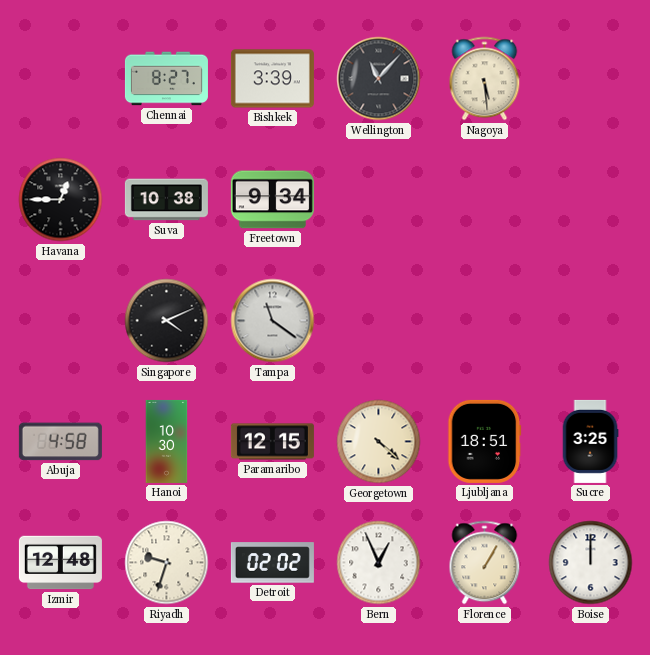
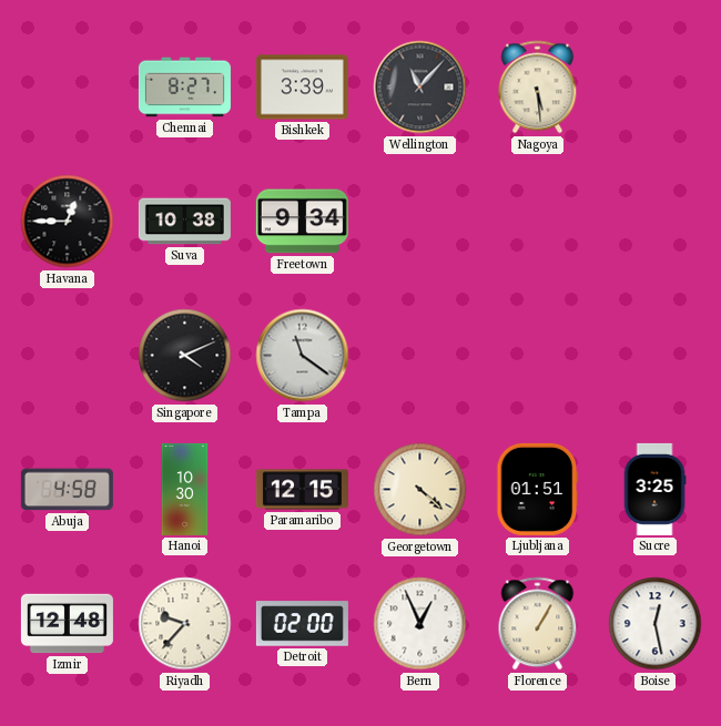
Ljubljana: 18:51 -> 01:51 (538, 489)
Riyadh: 9:33 -> 9:37 (185, 624)
Detroit: 02:02 -> 02:00 (302, 624)
Boise: 12:00 -> 12:28 (656, 624)
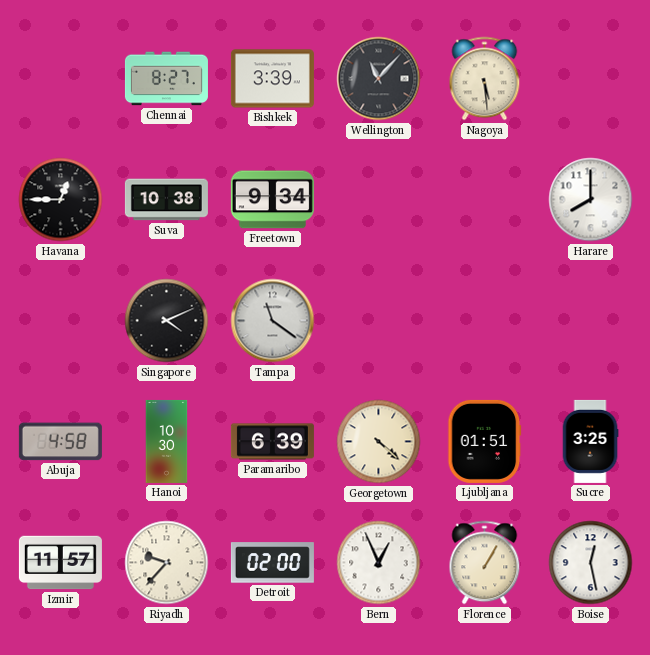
Harare: none -> 8:00 (591, 200)
Paramaribo: 12:15 -> 6:39 (272, 442)
Izmir: 12:48 -> 11:57 (60, 563)
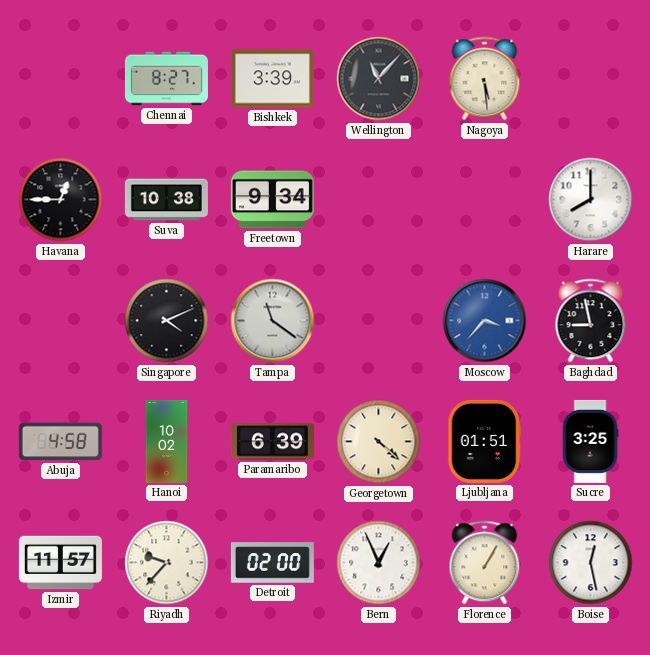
Moscow: none -> 3:37 (485, 321)
Baghdad: none -> 8:58 (591, 321)
Hanoi: 10:30 -> 10:02 (167, 441)
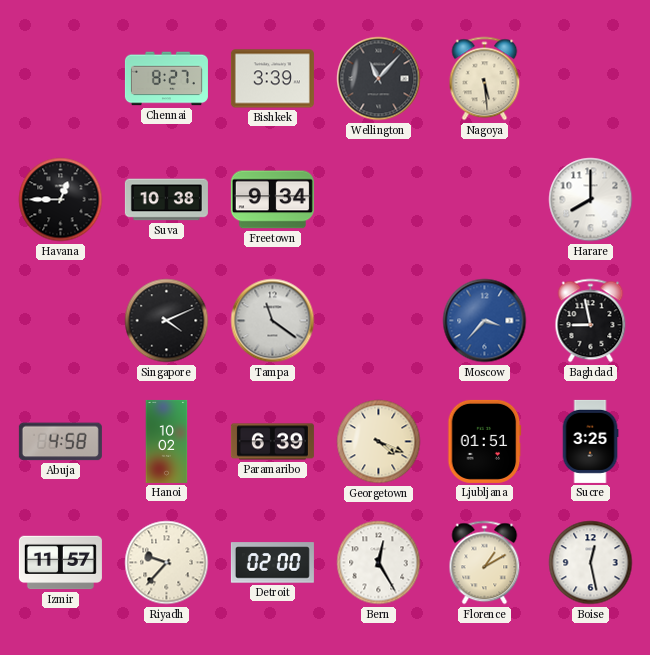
Georgetown: 4:22 -> 4:19 (379, 442)
Bern: 12:56 -> 12:25 (379, 563)
Florence: 1:05 -> 1:10 (485, 563)
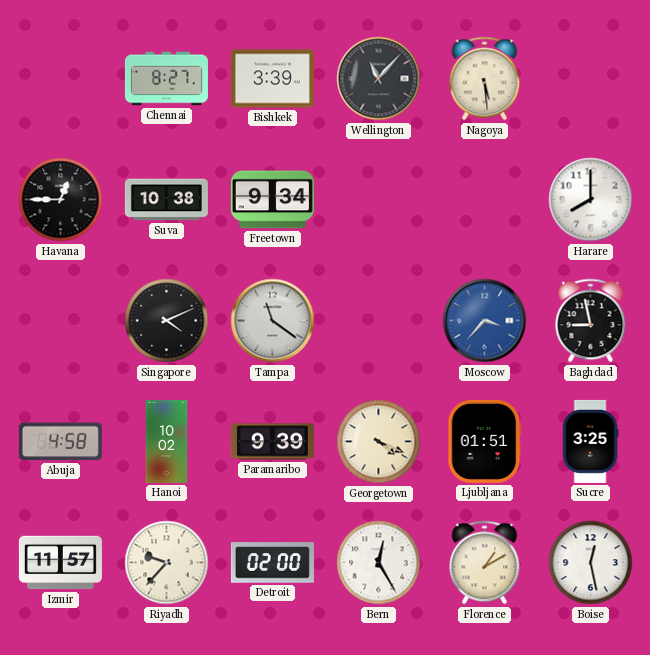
Paramaribo: 6:39 -> 9:39 (272, 442)
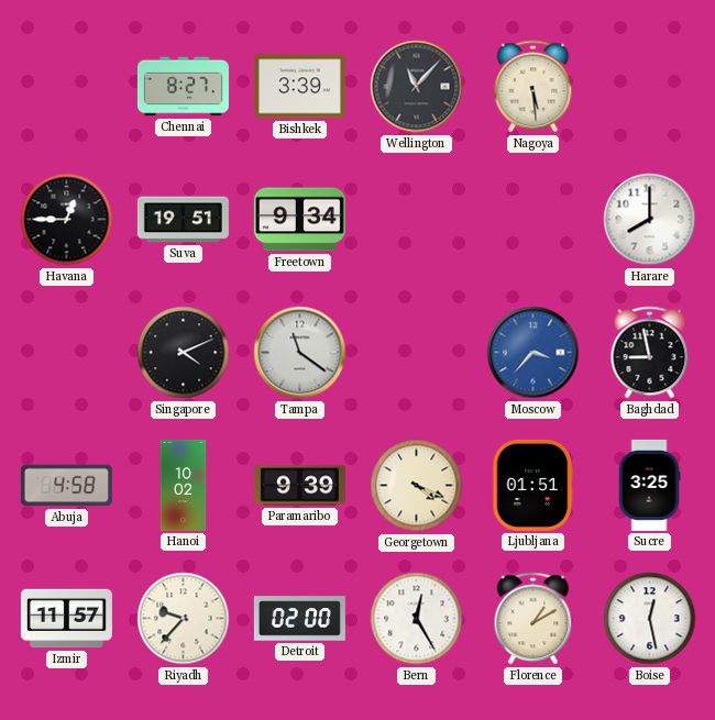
Suva: 10:38 -> 19:51 (183, 220)
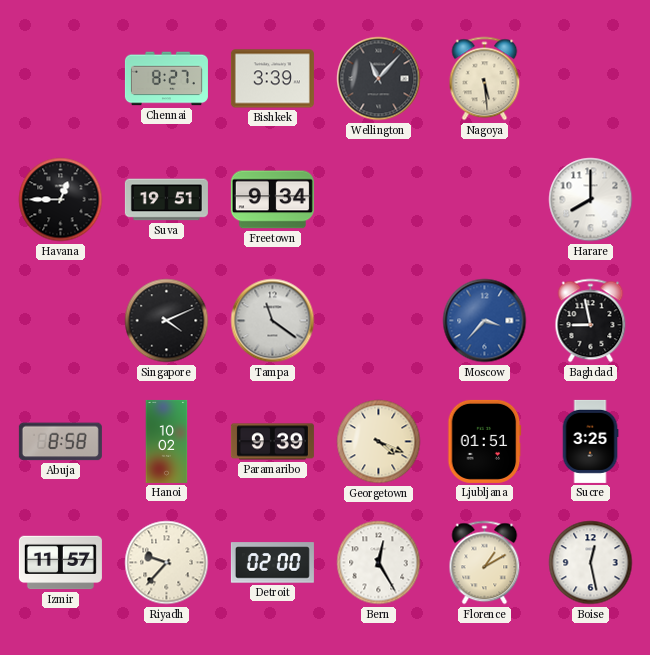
Abuja: 4:58 -> 8:58 (60, 442)
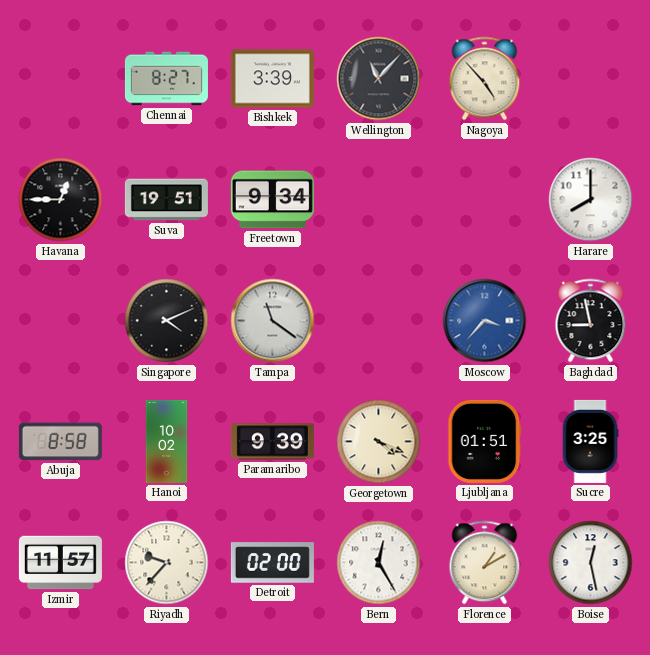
Nagoya: 5:29 -> 4:53 (485, 79)
